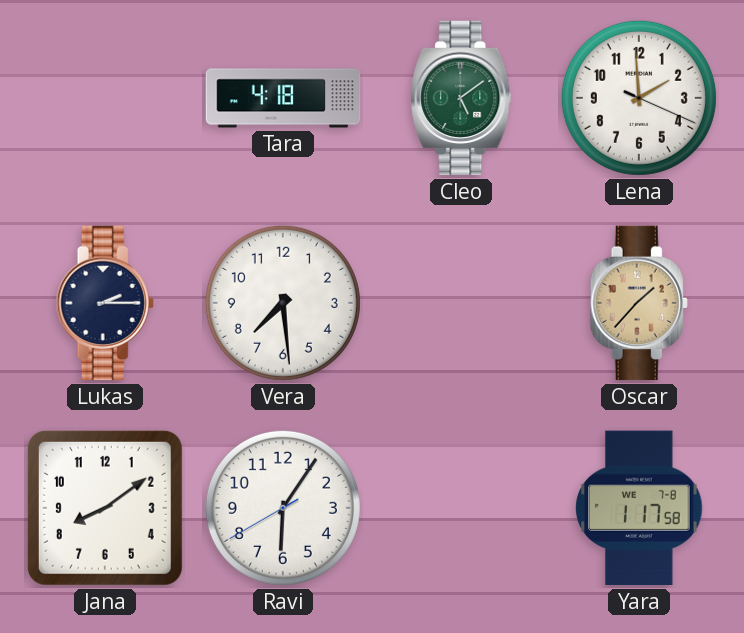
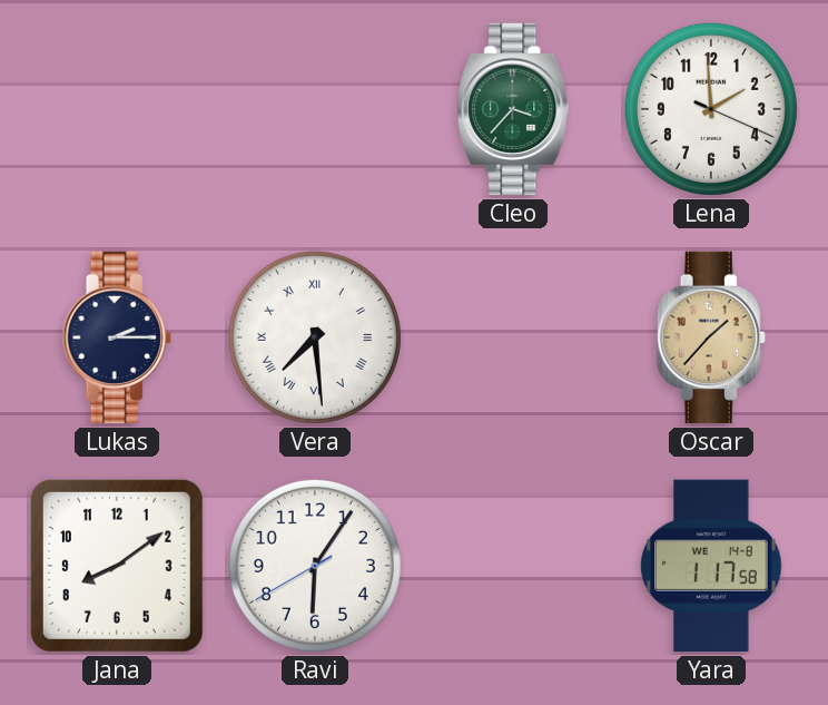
Tara: 4:18 -> none (283, 98)
Cleo: 5:09 -> 3:37 (513, 109)
Vera numerals: Arabic -> Roman (315, 337)
Yara date: WE 7-8 -> WE 14-8 (711, 566)
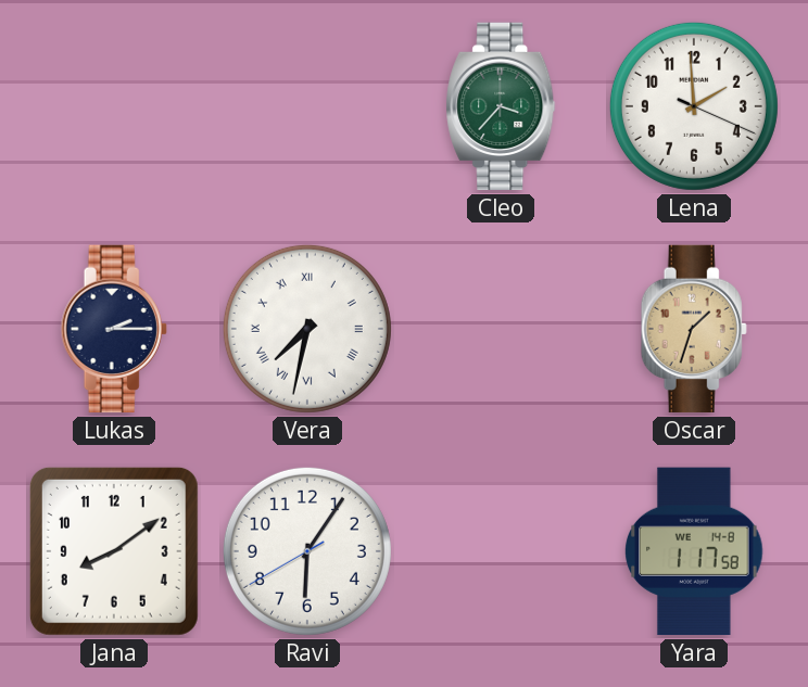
Vera: 7:29 -> 7:32 (307, 329)
Oscar: 1:37 -> 1:33 (694, 329)
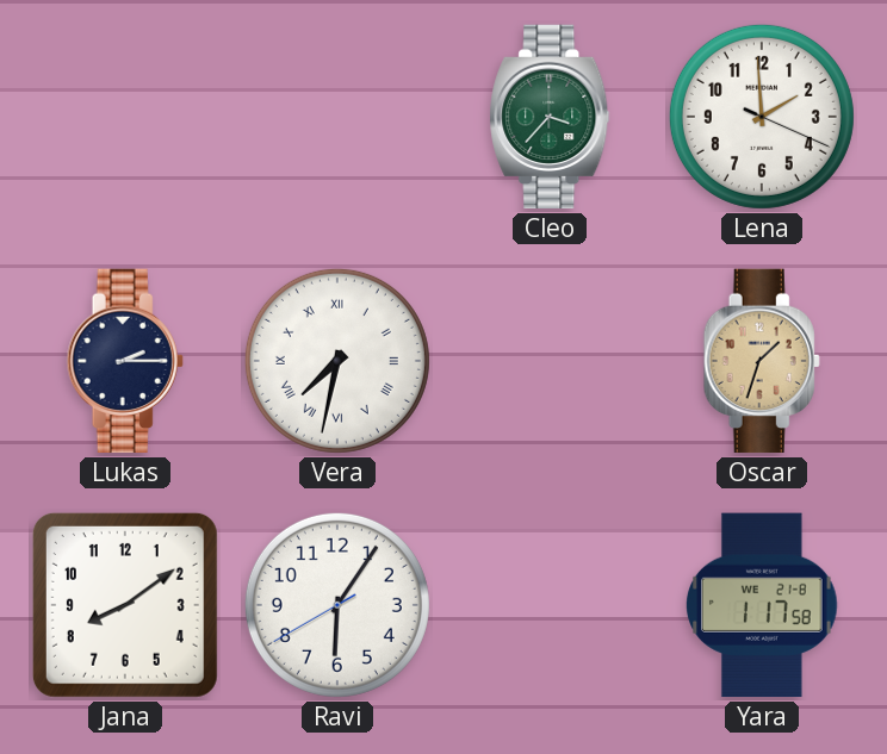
Yara date: WE 14-8 -> WE 21-8 (762, 605)
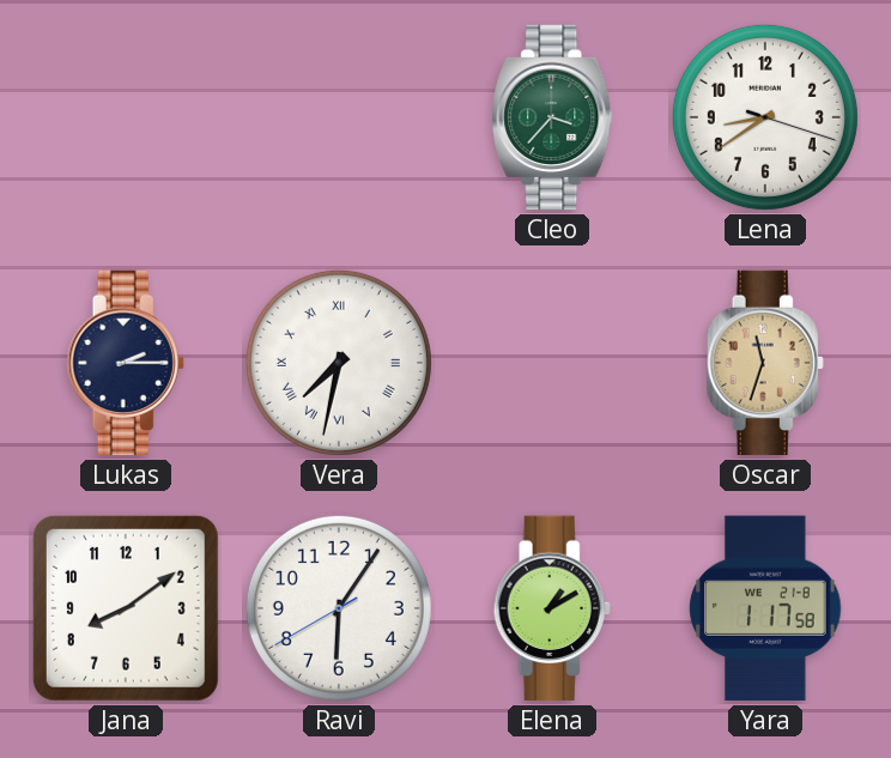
Lena: 1:59 -> 8:39 (765, 117)
Oscar: 1:33 -> 11:33 (765, 363)
Elena: none -> 1:10 (552, 608)
